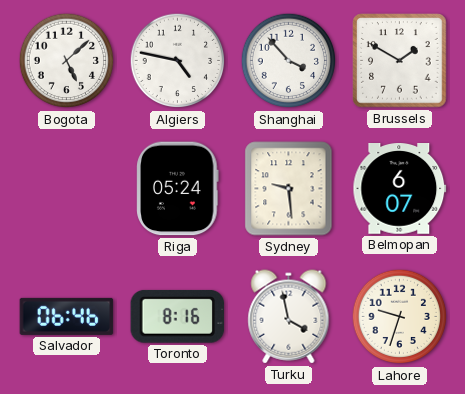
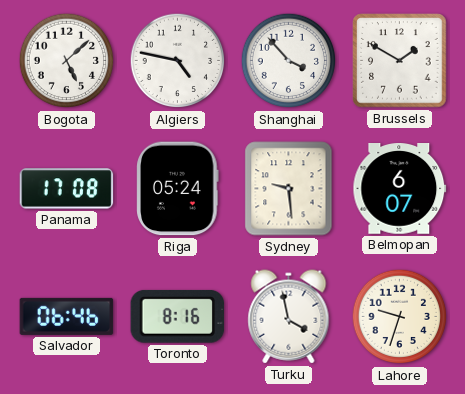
Panama: none -> 17:08 (67, 189)
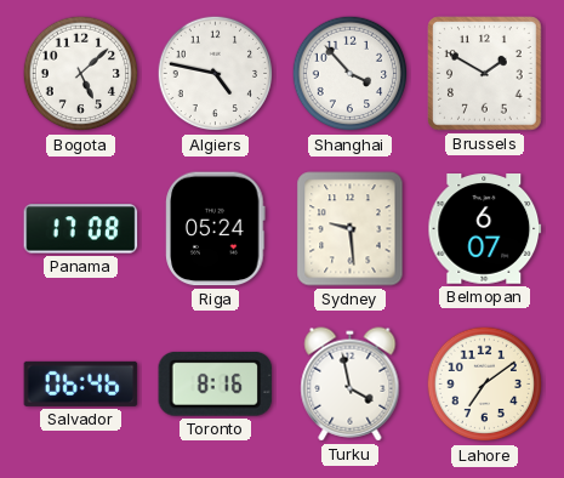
Lahore: 9:33 -> 7:09 (485, 385)
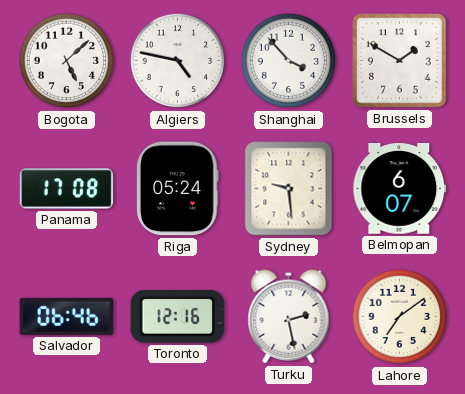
Toronto: 8:16 -> 12:16 (178, 316)
Turku: 3:58 -> 2:28 (289, 317)
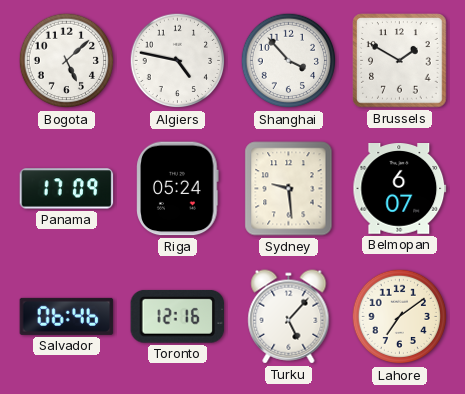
Panama: 17:08 -> 17:09 (67, 189)
Turku: 2:28 -> 5:07 (289, 317)
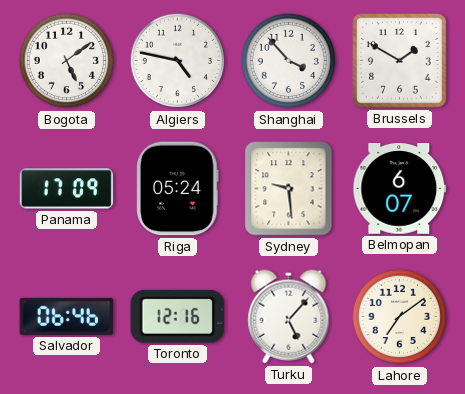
Bogota: 5:08 -> 5:09 (67, 61)
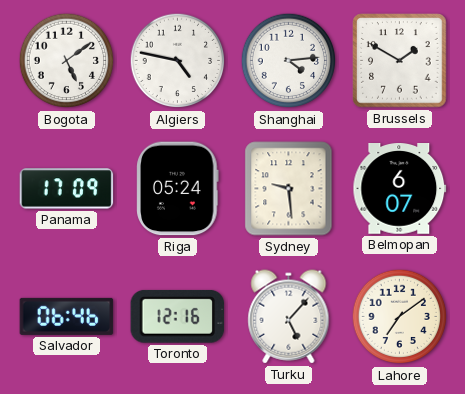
Shanghai: 3:53 -> 4:14 (289, 61)
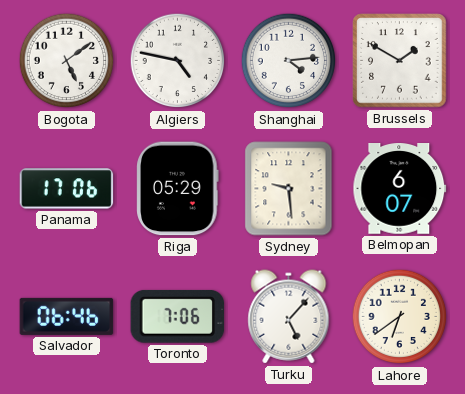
Panama: 17:09 -> 17:06 (67, 189)
Riga: 05:24 -> 05:29 (178, 189)
Toronto: 12:16 -> 7:06 (178, 316)
Lahore: 7:09 -> 6:39 (400, 317)
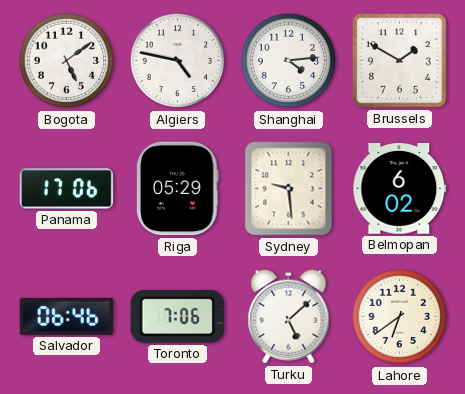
Belmopan: 6:07 -> 6:02 (400, 189)
Turku: 5:07 -> 5:08 (289, 317)
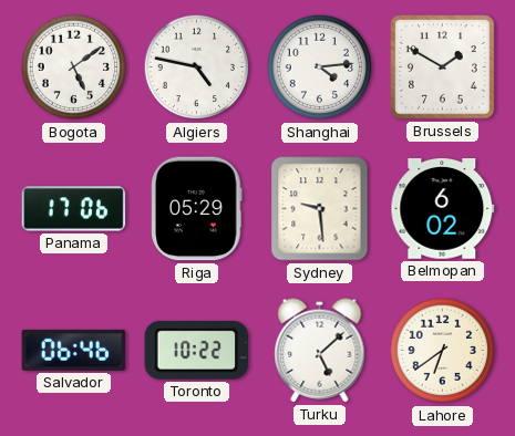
Toronto: 7:06 -> 10:22 (197, 350)
